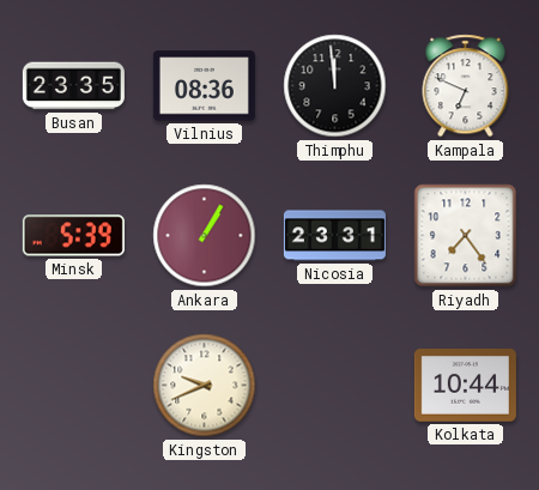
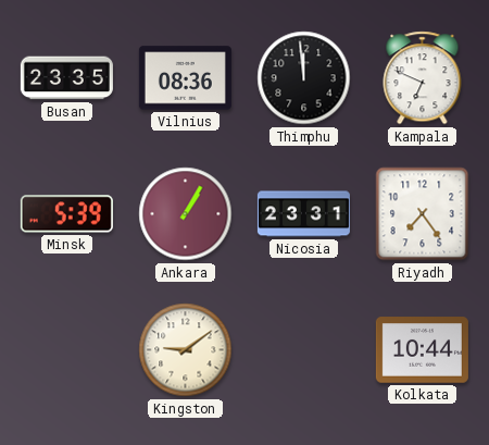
Kingston: 9:41 -> 9:09 (186, 350)
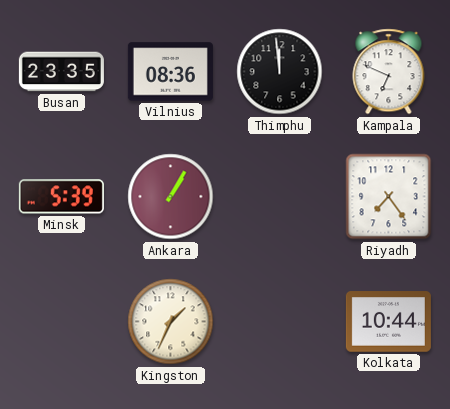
Nicosia: 23:31 -> none (303, 214)
Kingston: 9:09 -> 1:34 (171, 322)
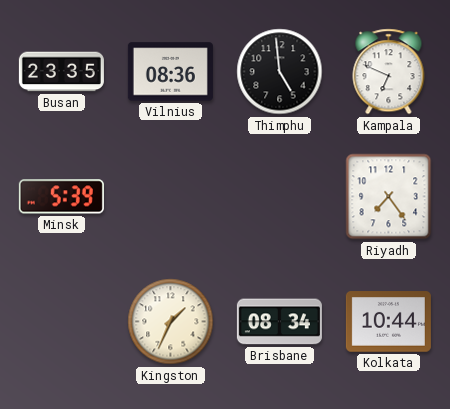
Thimphu: 11:59 -> 4:59 (280, 72)
Ankara: 1:05 -> none (171, 197)
Brisbane: none -> 08:34 (279, 322)
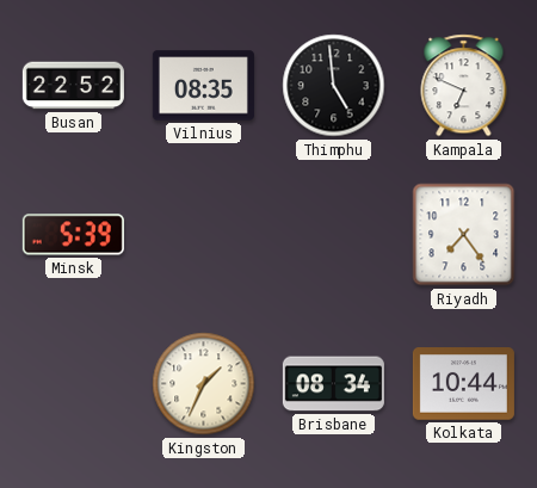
Busan: 23:35 -> 22:52 (73, 86)
Vilnius: 08:36 -> 08:35 (203, 86)
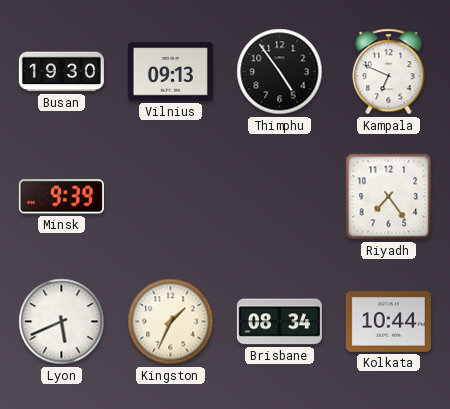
Busan: 22:52 -> 19:30 (61, 72)
Vilnius: 08:35 -> 09:13 (170, 72)
Thimphu: 4:59 -> 4:54 (280, 72)
Minsk: 5:39 -> 9:39 (61, 197)
Lyon: none -> 5:41 (62, 322)
